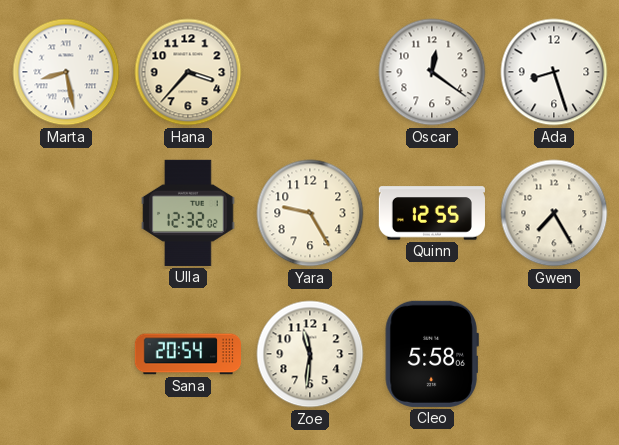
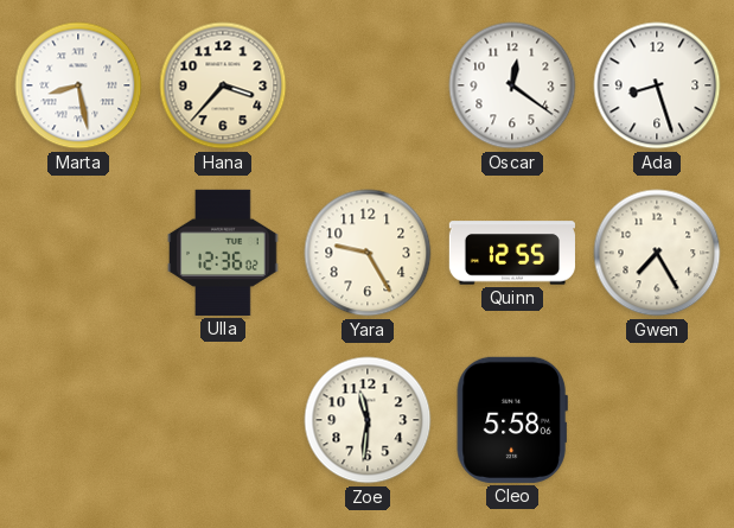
Ulla: 12:32 -> 12:36 (223, 253)
Sana: 20:54 -> none (187, 354)
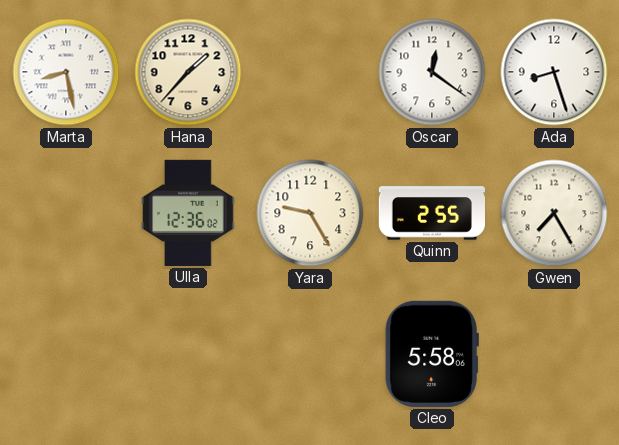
Hana: 3:37 -> 1:37 (188, 72)
Quinn: 12:55 -> 2:55 (432, 213)
Zoe: 11:31 -> none (368, 420)
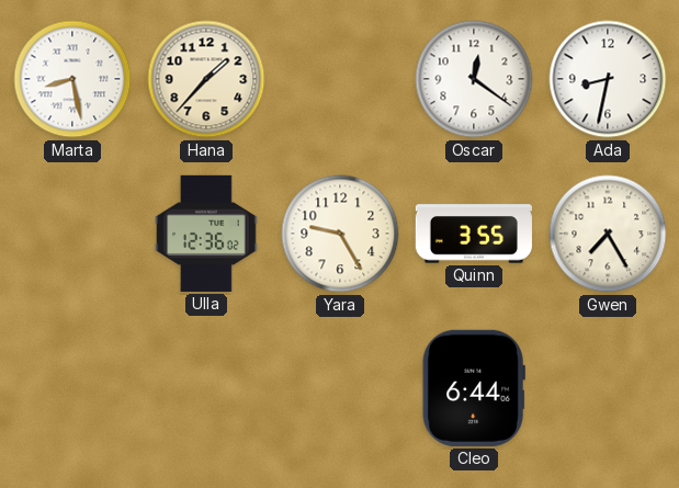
Ada: 8:27 -> 8:32 (608, 79)
Quinn: 2:55 -> 3:55 (474, 234)
Cleo: 5:58 -> 6:44 (474, 388)
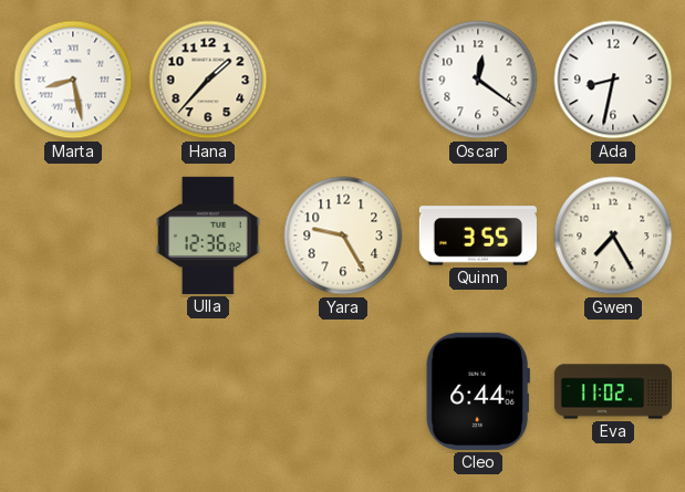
Eva: none -> 11:02 (612, 391)
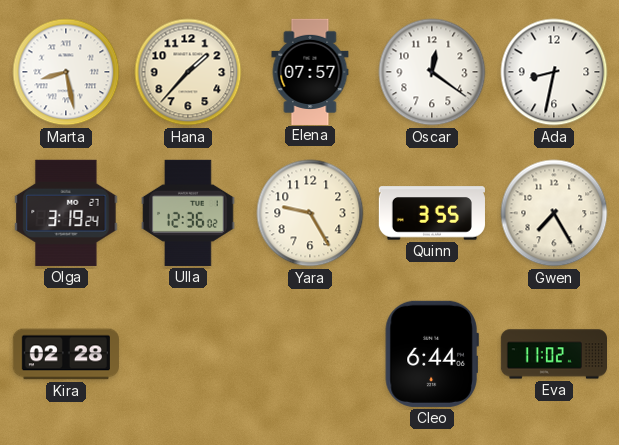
Elena: none -> 07:57 (310, 71)
Olga: none -> 3:19 (66, 213)
Kira: none -> 02:28 (66, 354)
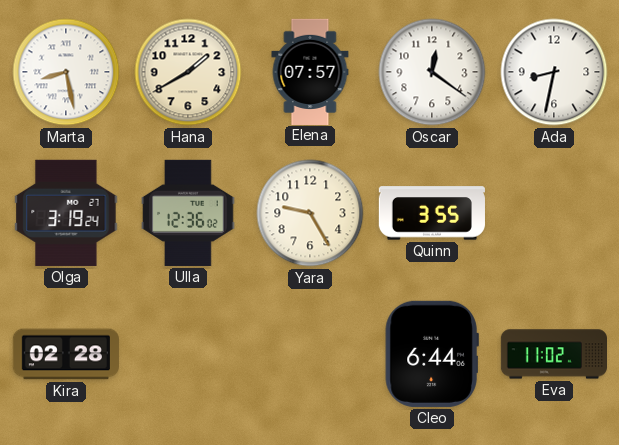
Hana: 1:37 -> 1:40 (188, 72)
Gwen: 7:25 -> none (554, 213)
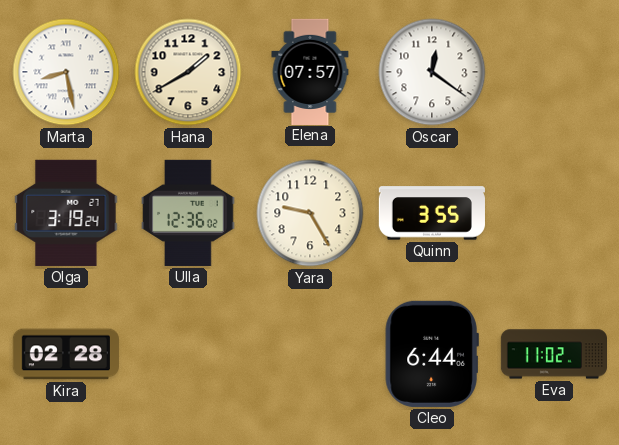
Ada: 8:32 -> none (554, 72)
